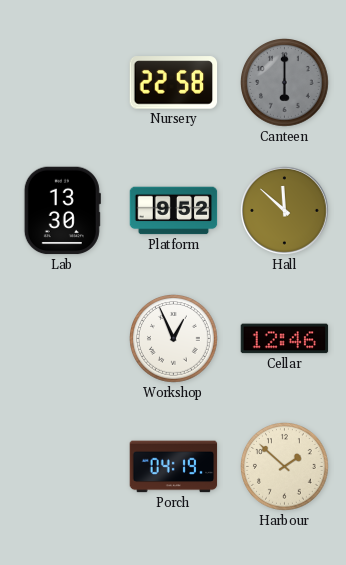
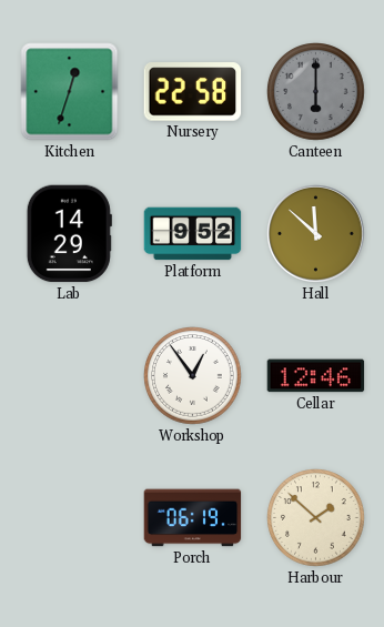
Kitchen: none -> 12:33 (70, 92)
Lab: 13:30 -> 14:29 (69, 234)
Workshop: 12:56 -> 12:54 (193, 376)
Porch: 04:19 -> 06:19 (193, 518)
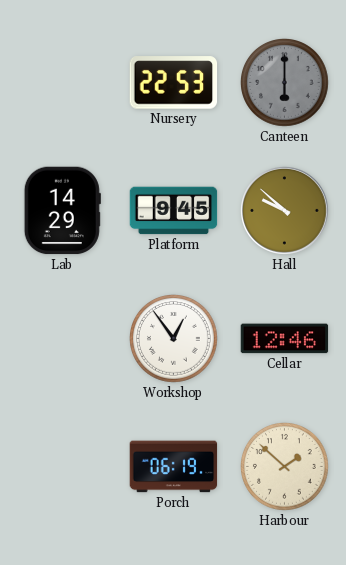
Kitchen: 12:33 -> none (70, 92)
Nursery: 22:58 -> 22:53 (174, 83)
Platform: 9:52 -> 9:45 (174, 211)
Hall: 11:52 -> 9:52 (285, 211)
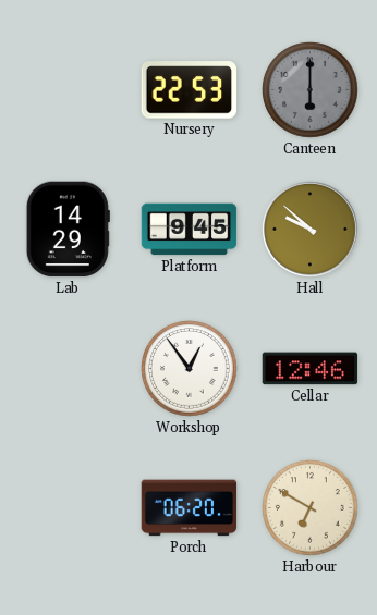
Porch: 06:19 -> 06:20 (190, 508)
Harbour: 1:52 -> 6:50 (311, 508)
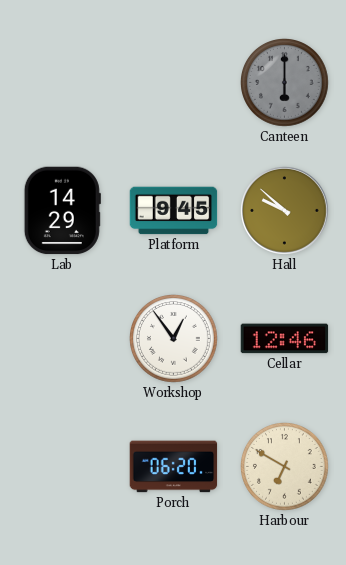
Nursery: 22:53 -> none (190, 90)
